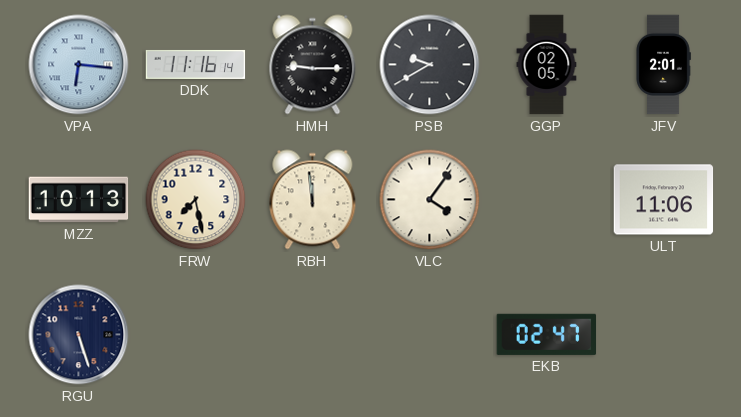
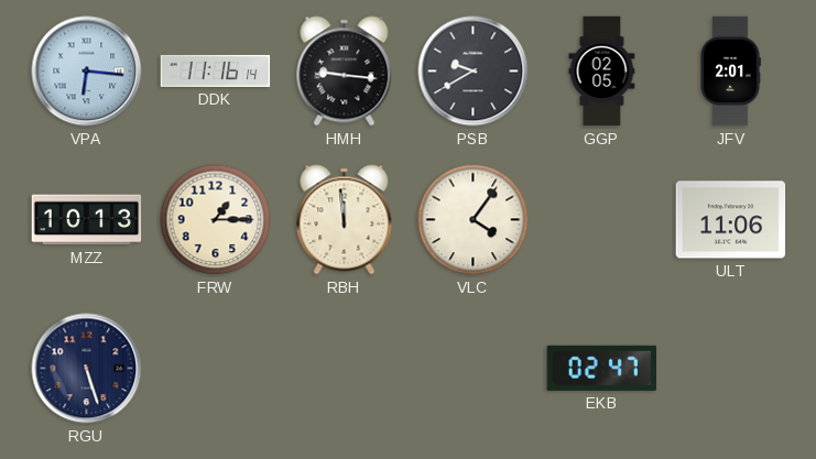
HMH: 9:15 -> 9:16 (345, 72)
FRW: 7:28 -> 1:15 (216, 220)
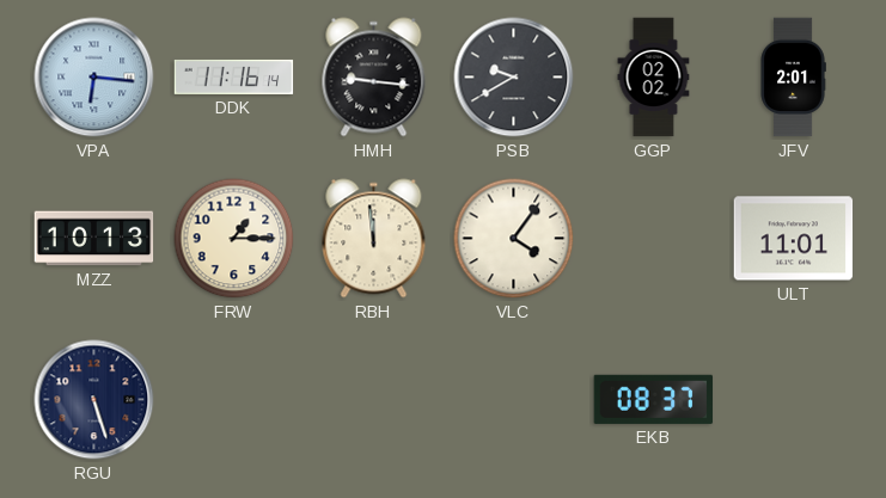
GGP: 02:05 -> 02:02 (654, 78)
ULT: 11:06 -> 11:01 (794, 239)
EKB: 02:47 -> 08:37 (654, 399)
